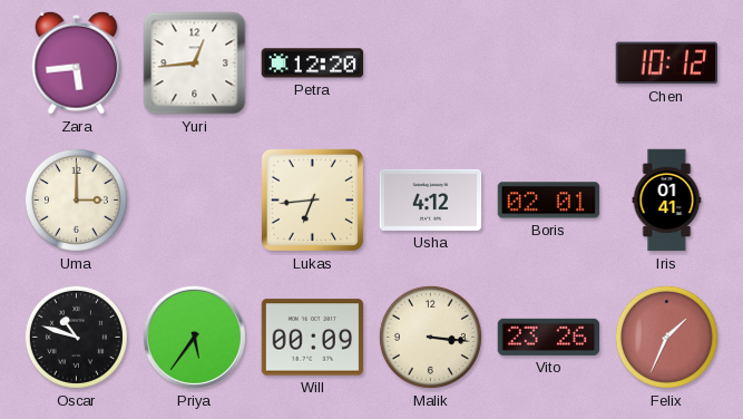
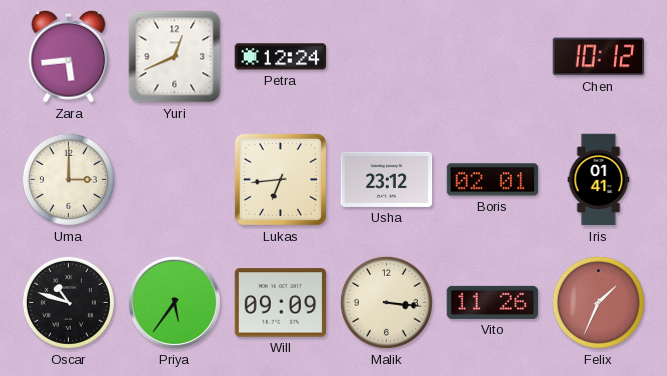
Yuri: 12:44 -> 12:41 (175, 57)
Petra: 12:20 -> 12:24 (281, 57)
Usha: 4:12 -> 23:12 (387, 179)
Will: 00:09 -> 09:09 (281, 303)
Vito: 23:26 -> 11:26 (493, 302)
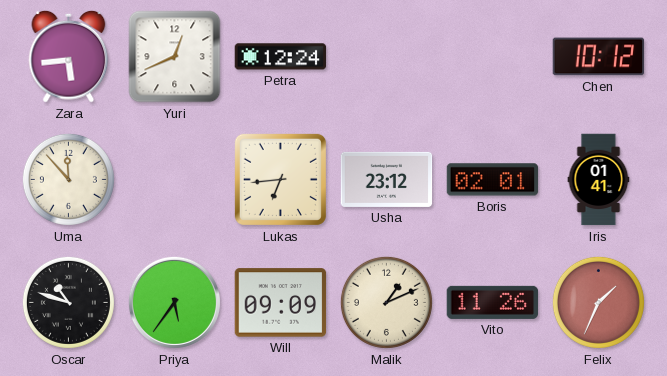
Uma: 3:00 -> 11:53 (68, 179)
Malik: 3:16 -> 1:11 (386, 302)
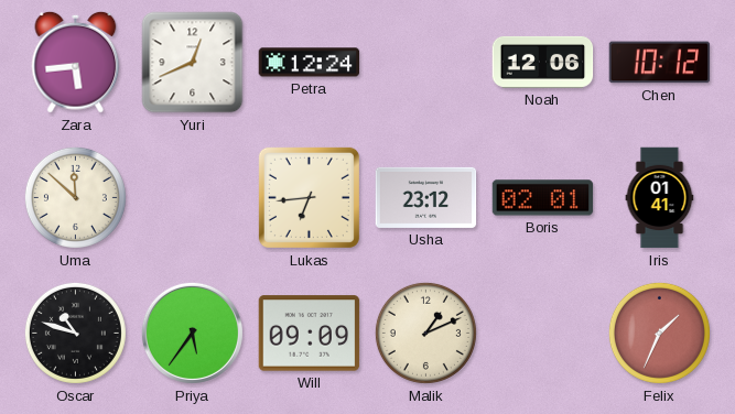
Noah: none -> 12:06 (543, 62)
Uma: 11:53 -> 11:52 (75, 197)
Vito: 11:26 -> none (493, 302)
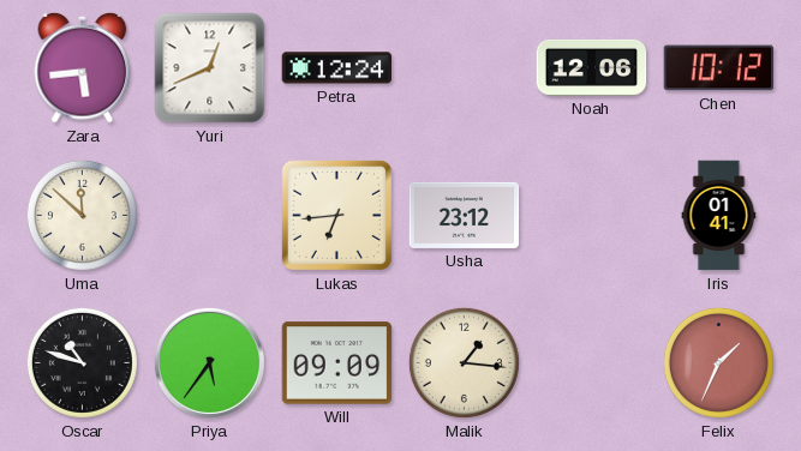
Boris: 02:01 -> none (543, 198)
Malik: 1:11 -> 1:16 (464, 362)
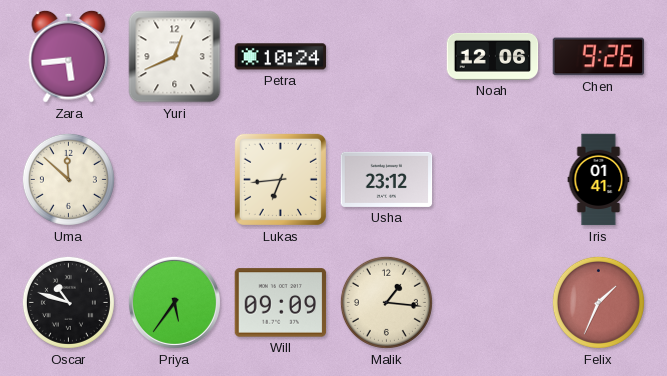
Petra: 12:24 -> 10:24 (281, 57)
Chen: 10:12 -> 9:26 (599, 57)
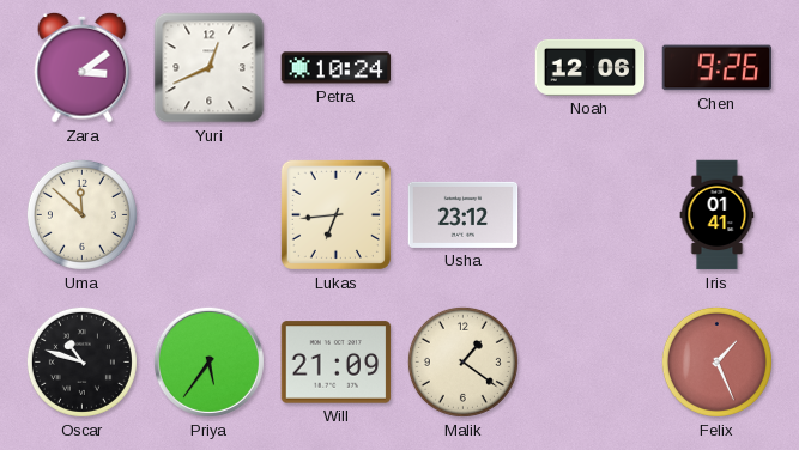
Zara: 5:44 -> 3:09 (83, 67)
Will: 09:09 -> 21:09 (337, 363)
Malik: 1:16 -> 1:21 (462, 361)
Felix: 1:34 -> 1:26 (716, 361)
